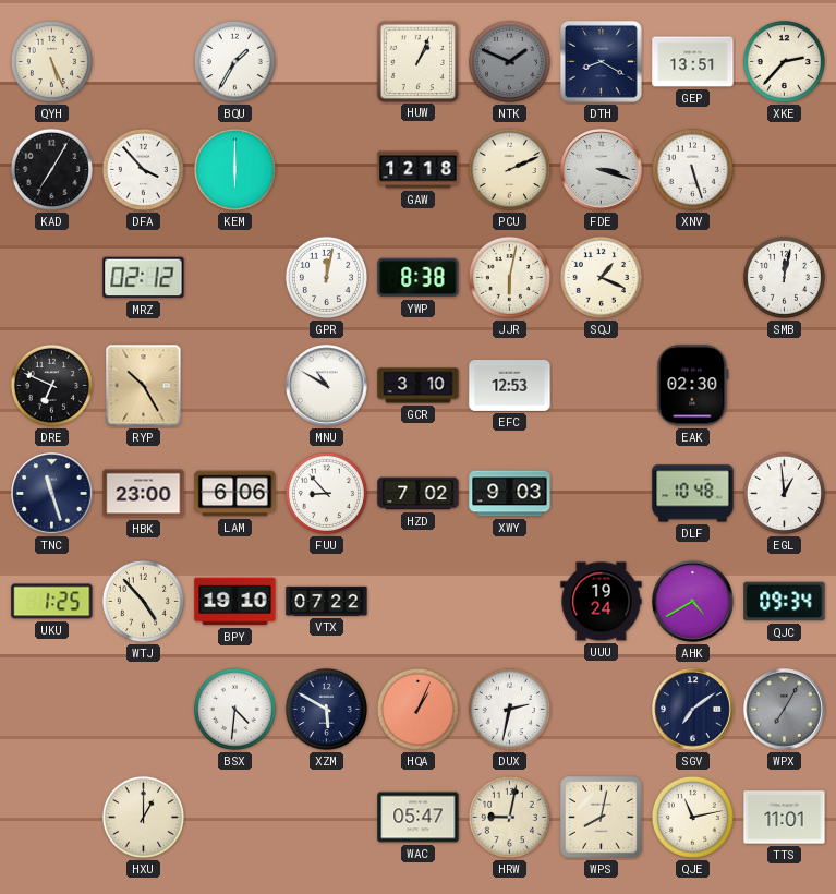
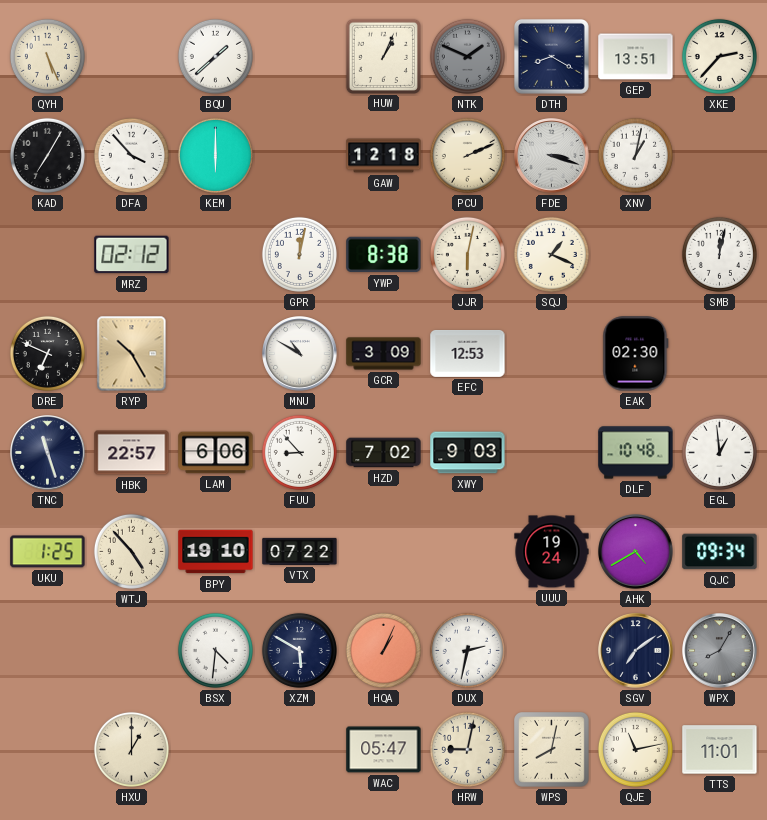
BQU: 1:35 -> 1:38 (215, 56)
XNV: 5:27 -> 1:02 (635, 155)
GCR: 3:10 -> 3:09 (384, 354)
HBK: 23:00 -> 22:57 (132, 453)
WPX: 7:05 -> 8:05 (720, 651)
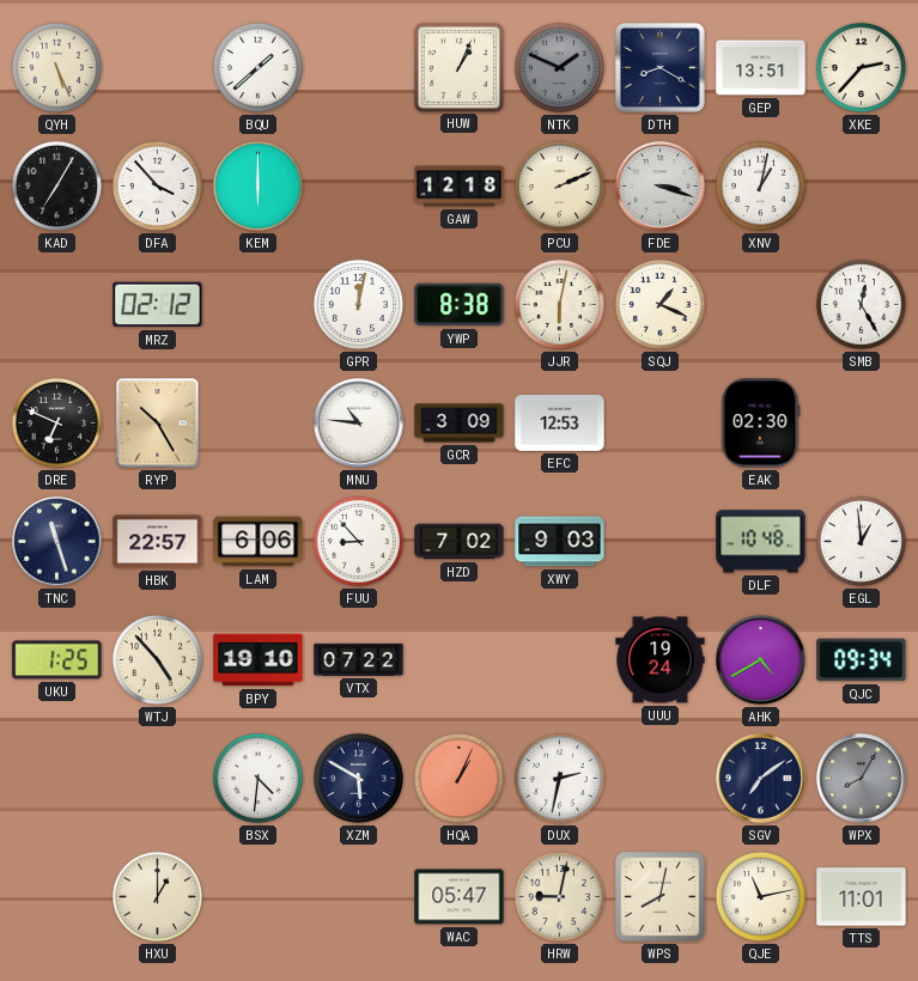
SMB: 12:02 -> 12:25 (861, 304)
MNU: 10:50 -> 10:46 (359, 424)
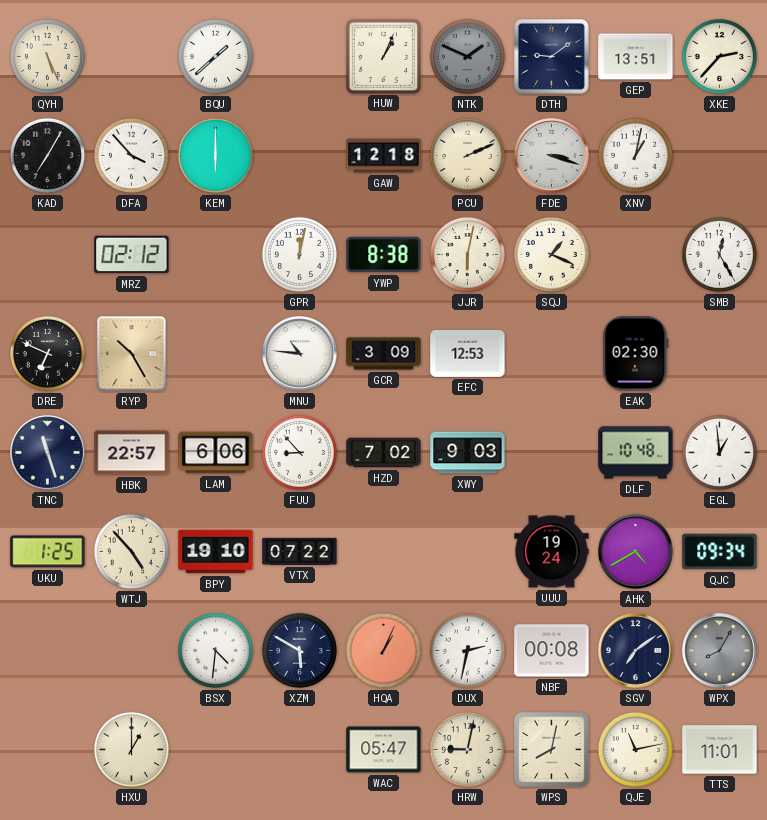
DTH: 8:20 -> 9:09 (551, 56)
NBF: none -> 00:08 (552, 651)
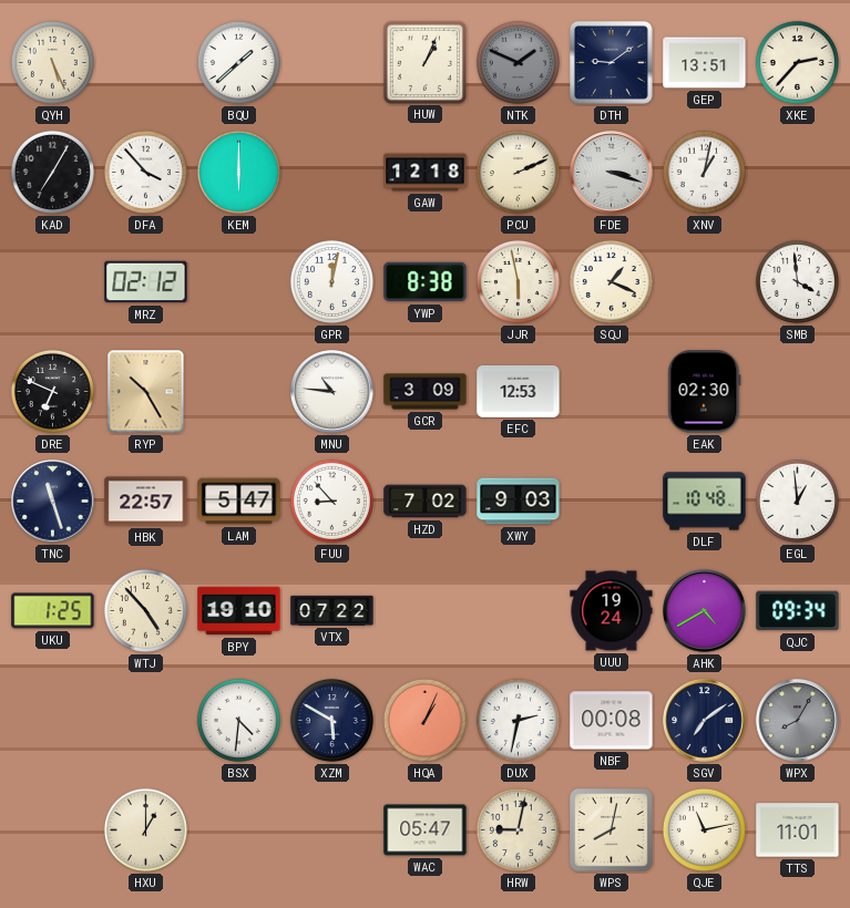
JJR: 6:02 -> 5:58 (518, 281)
SMB: 12:25 -> 3:59 (797, 281)
LAM: 6:06 -> 5:47 (239, 502)
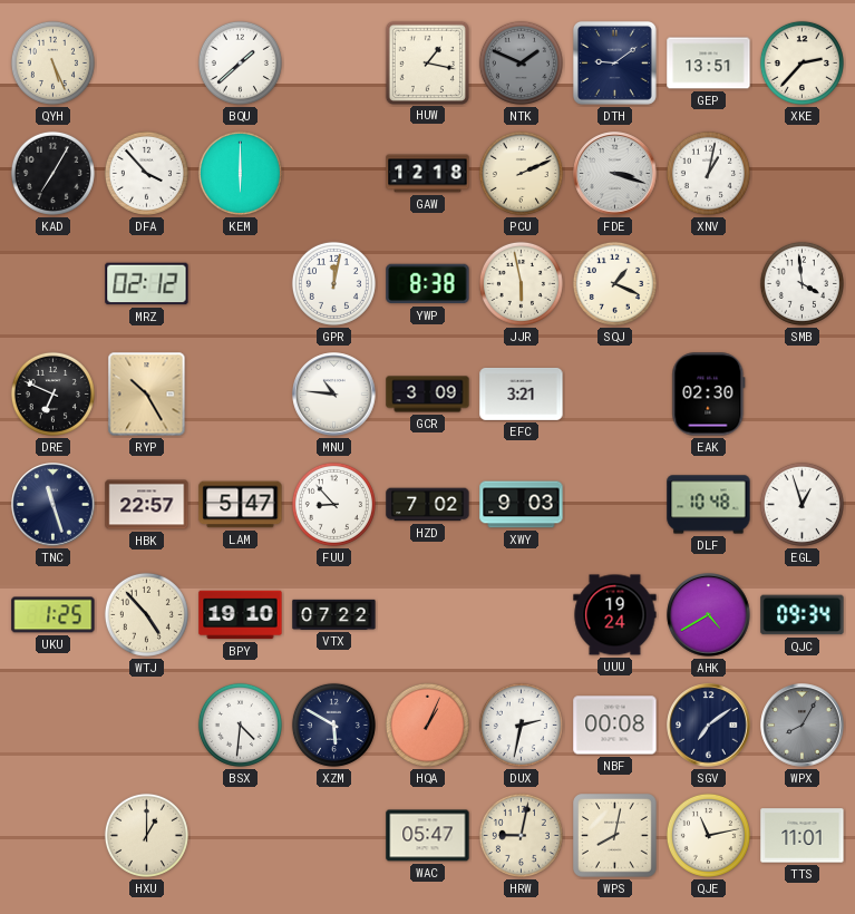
HUW: 1:04 -> 1:17 (427, 62)
EFC: 12:53 -> 3:21 (522, 393)
EGL: 12:59 -> 12:57 (801, 504)
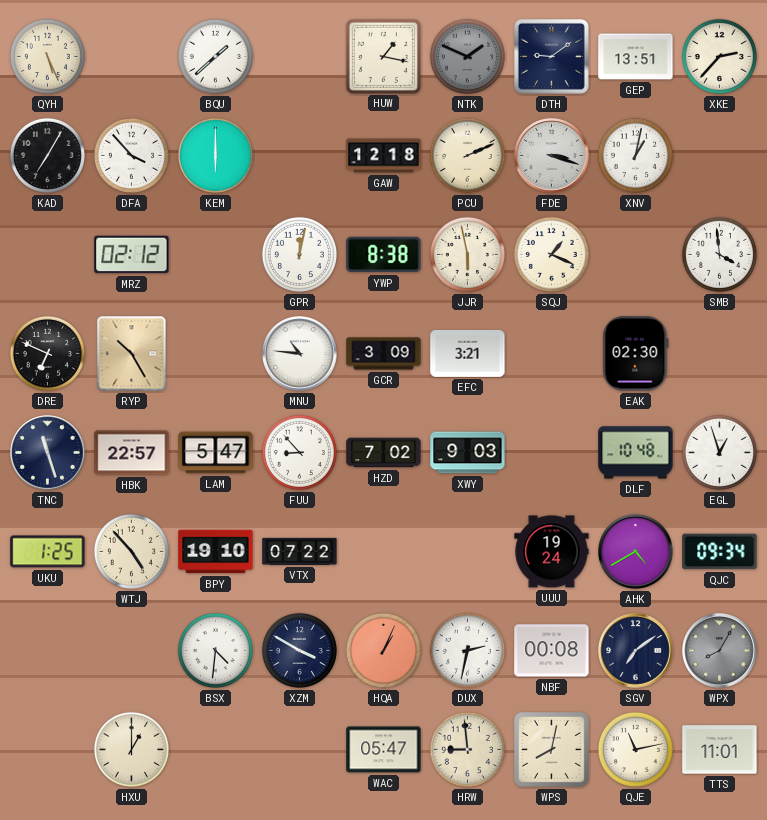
XZM: 5:50 -> 3:50 (299, 650)
HRW: 9:02 -> 8:59 (467, 749)
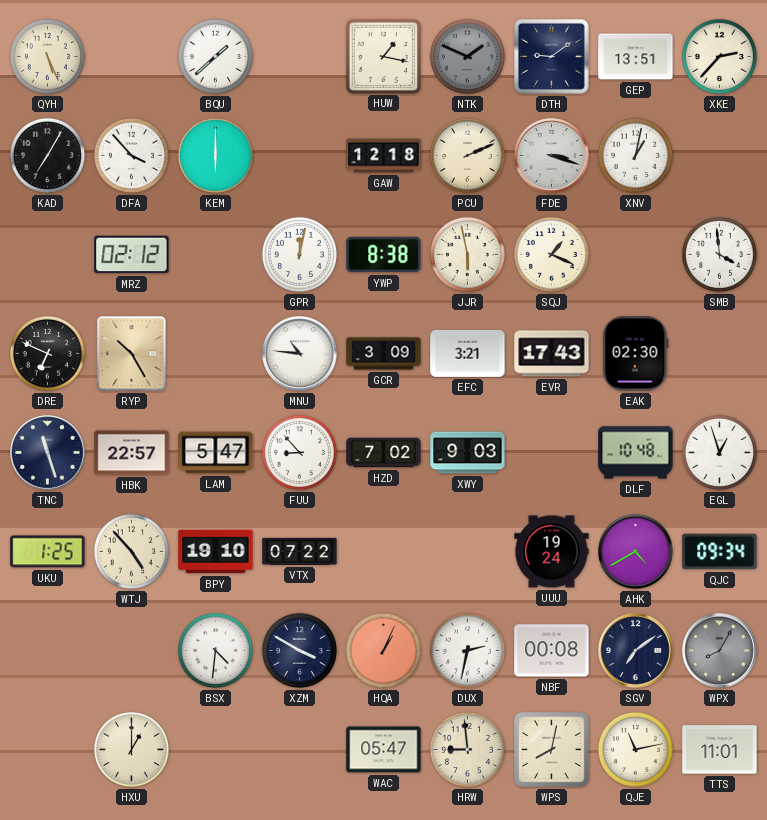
EVR: none -> 17:43 (552, 354)
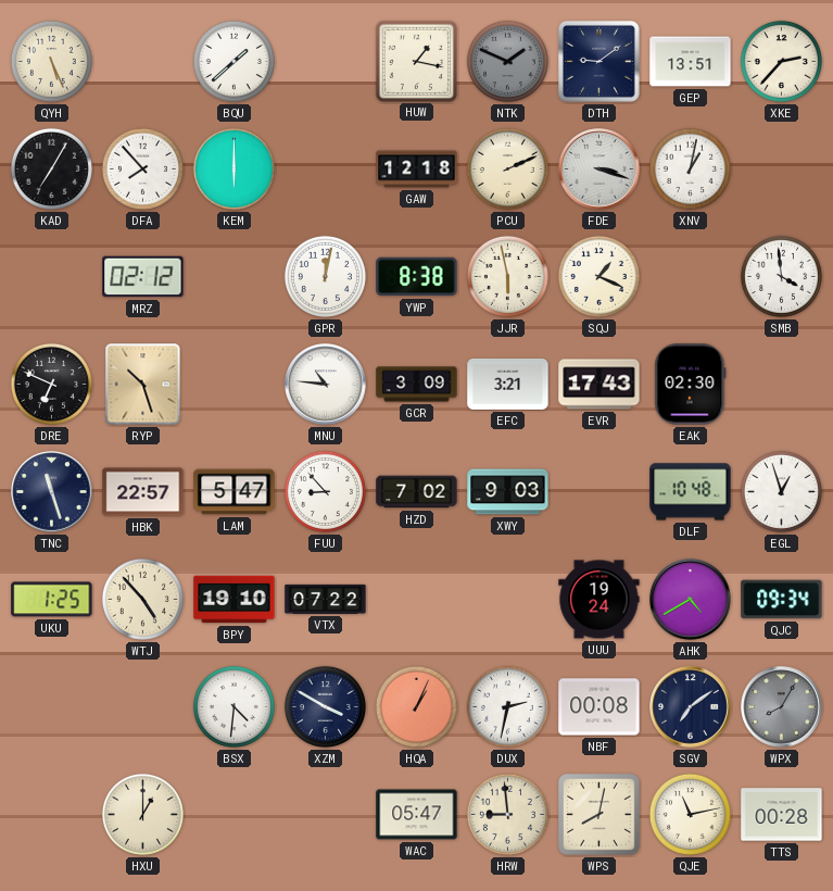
DFA: 3:53 -> 7:53 (142, 168)
RYP: 10:25 -> 10:27 (143, 385)
TTS: 11:01 -> 00:28 (782, 815)
